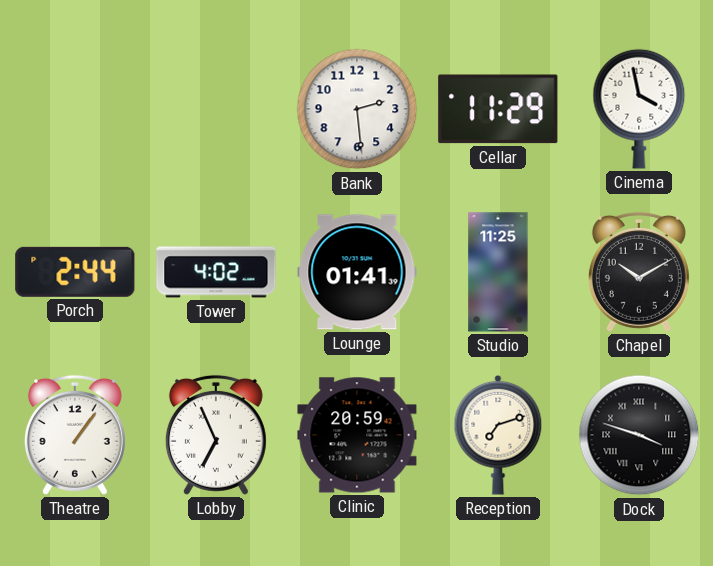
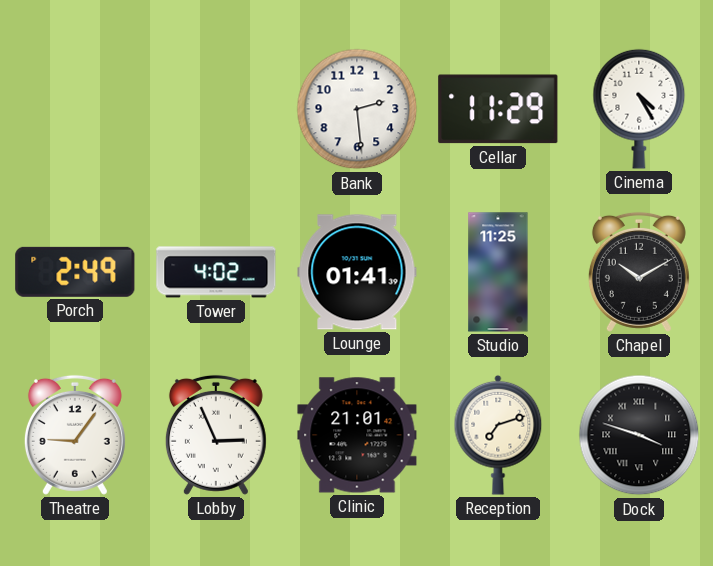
Cinema: 3:58 -> 4:25 (639, 109)
Porch: 2:44 -> 2:49 (75, 272)
Theatre: 1:06 -> 9:06 (75, 435)
Lobby: 6:56 -> 2:56 (216, 435)
Clinic: 20:59 -> 21:01 (357, 435)
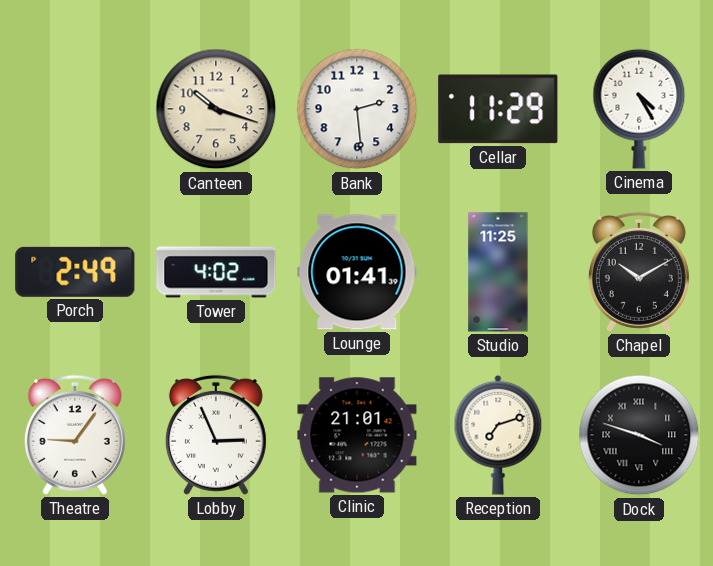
Canteen: none -> 10:18 (216, 109)
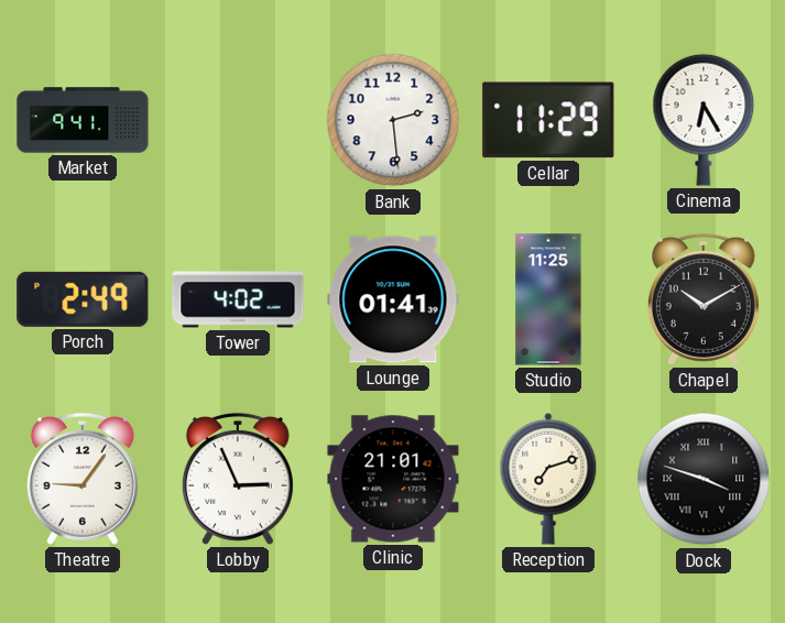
Market: none -> 9:41 (83, 120)
Canteen: 10:18 -> none (216, 109)
Cinema: 4:25 -> 6:25 (704, 120)
